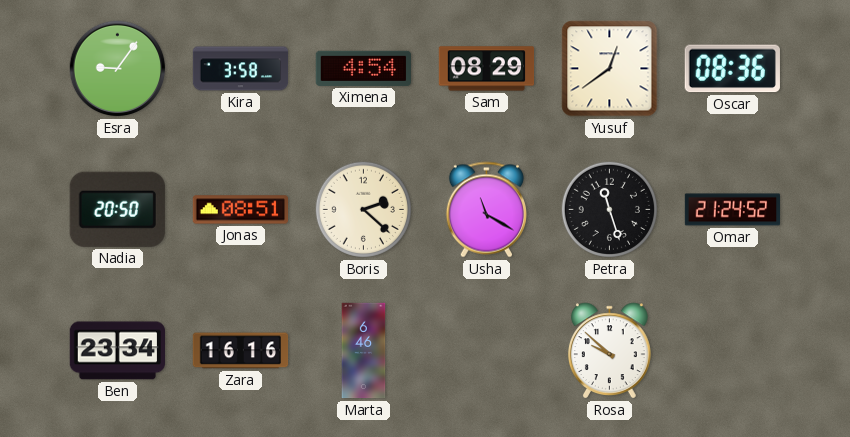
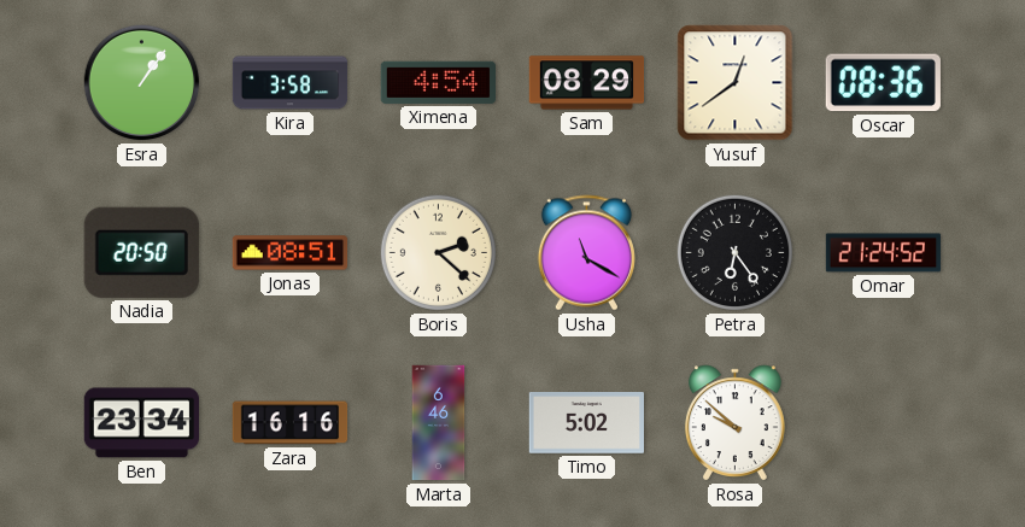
Esra: 9:06 -> 1:06 (142, 83)
Petra: 11:27 -> 6:24 (734, 252)
Timo: none -> 5:02 (586, 423)
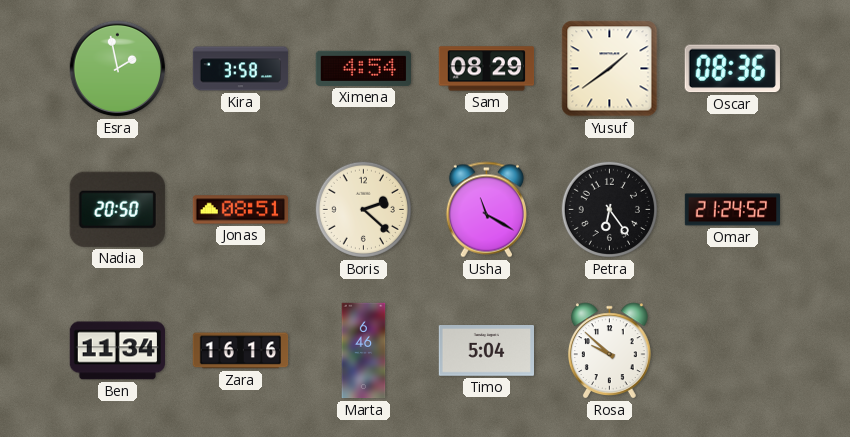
Esra: 1:06 -> 1:58 (118, 69)
Yusuf: 12:39 -> 1:39 (610, 69)
Ben: 23:34 -> 11:34 (117, 351)
Timo: 5:02 -> 5:04 (486, 351)
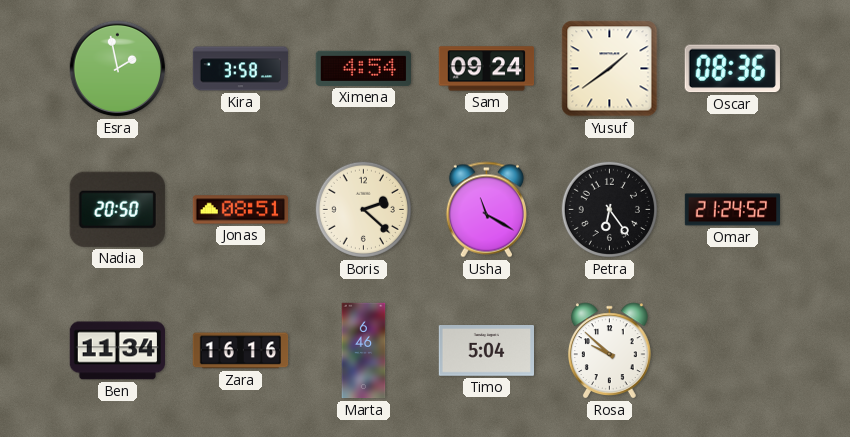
Sam: 08:29 -> 09:24 (487, 69)
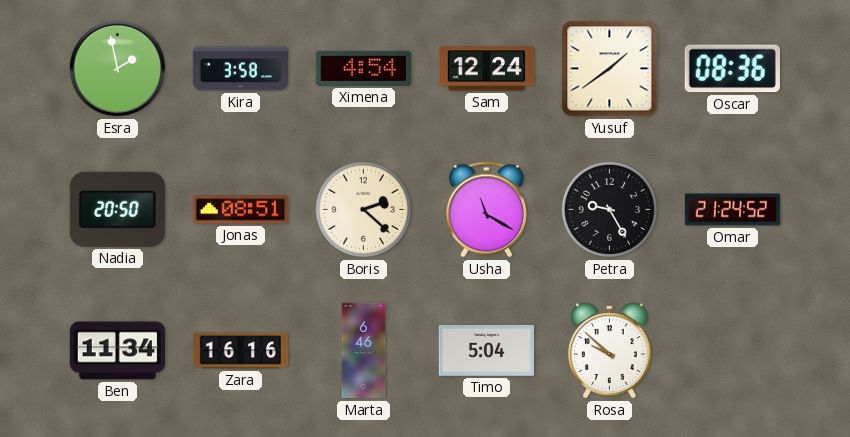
Sam: 09:24 -> 12:24 (487, 69)
Petra: 6:24 -> 9:25 (609, 209)
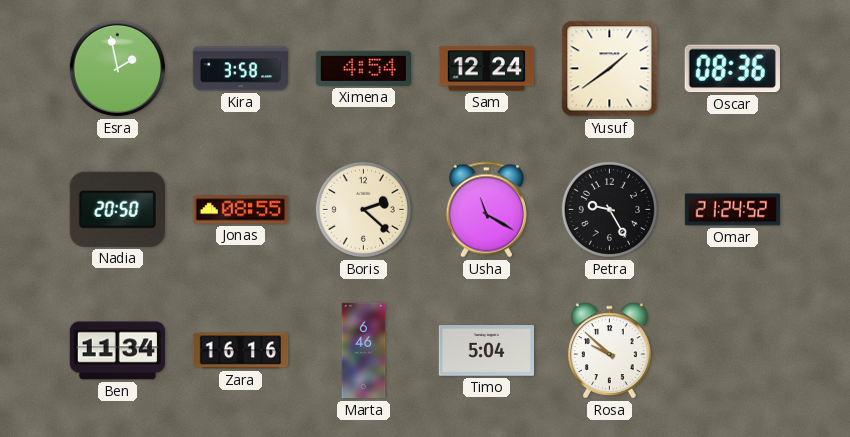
Jonas: 08:51 -> 08:55 (241, 210)
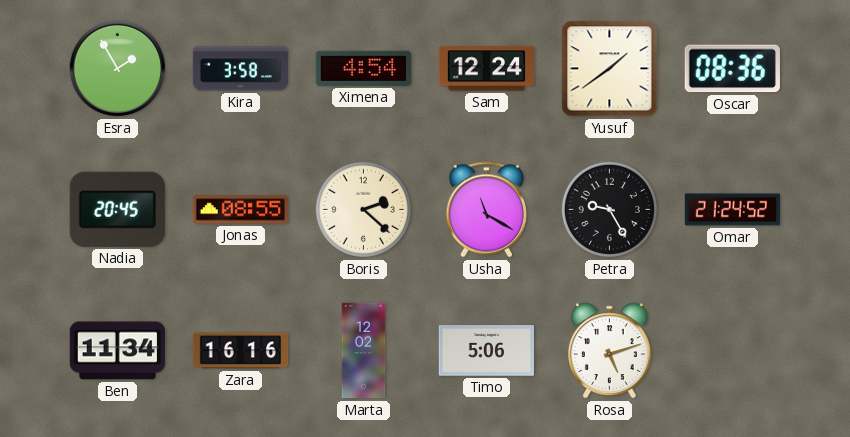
Esra: 1:58 -> 1:55 (118, 69)
Nadia: 20:50 -> 20:45 (117, 209)
Marta: 6:46 -> 12:02 (364, 351)
Timo: 5:04 -> 5:06 (486, 351)
Rosa: 9:52 -> 5:12 (609, 351)
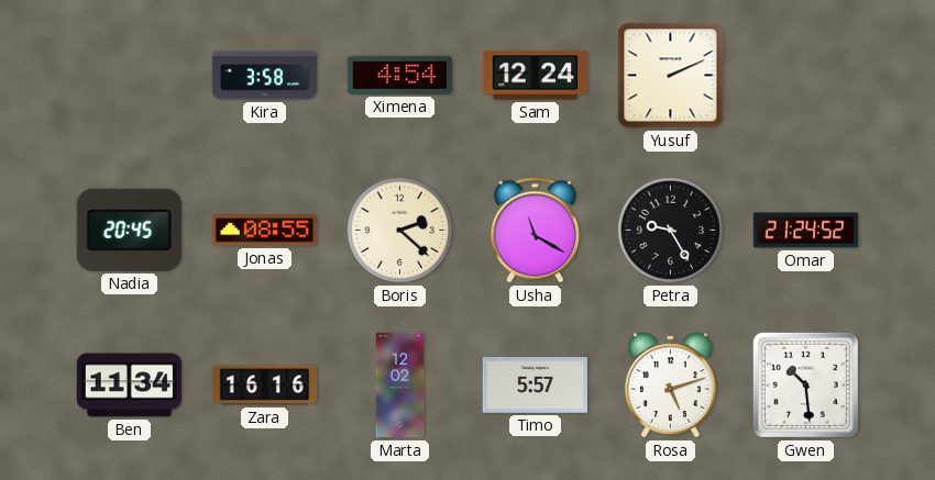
Esra: 1:55 -> none (118, 69)
Yusuf: 1:39 -> 2:11 (671, 76)
Oscar: 08:36 -> none (732, 69)
Timo: 5:06 -> 5:57 (535, 386)
Gwen: none -> 10:29 (805, 384)
